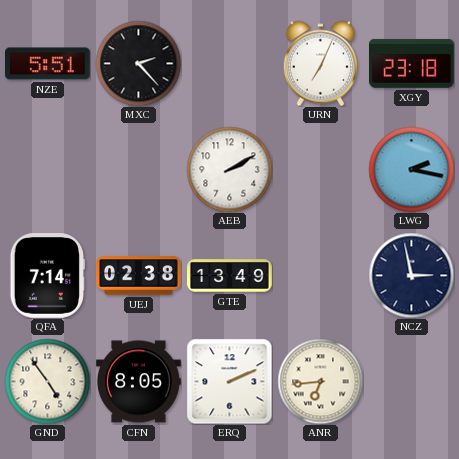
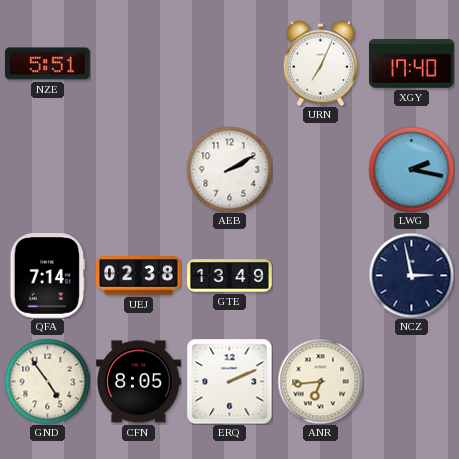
MXC: 2:23 -> none (138, 63)
XGY: 23:18 -> 17:40 (412, 63)
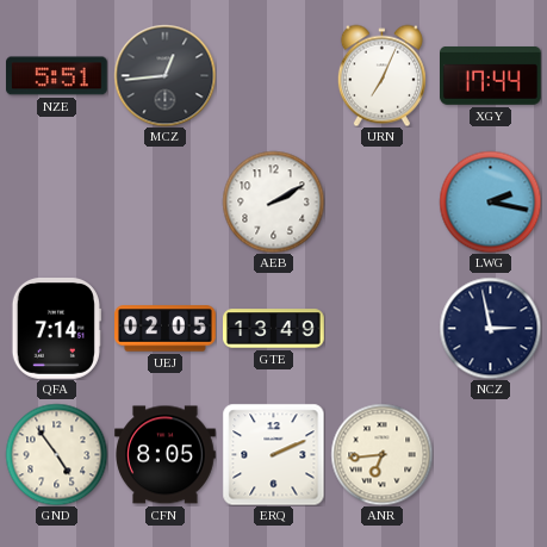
MCZ: none -> 12:44 (164, 75)
XGY: 17:40 -> 17:44 (491, 75)
UEJ: 02:38 -> 02:05 (166, 329)
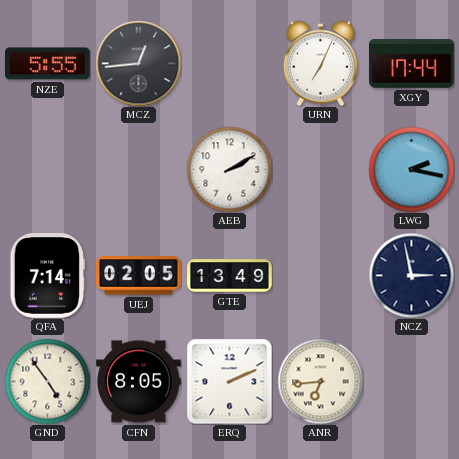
NZE: 5:51 -> 5:55 (48, 64)
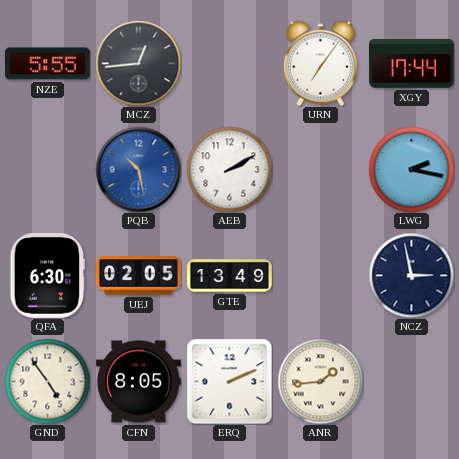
URN: 7:04 -> 7:06 (320, 63)
PQB: none -> 10:28 (138, 169)
QFA: 7:14 -> 6:30 (47, 276)
ANR: 6:44 -> 1:44 (320, 381)
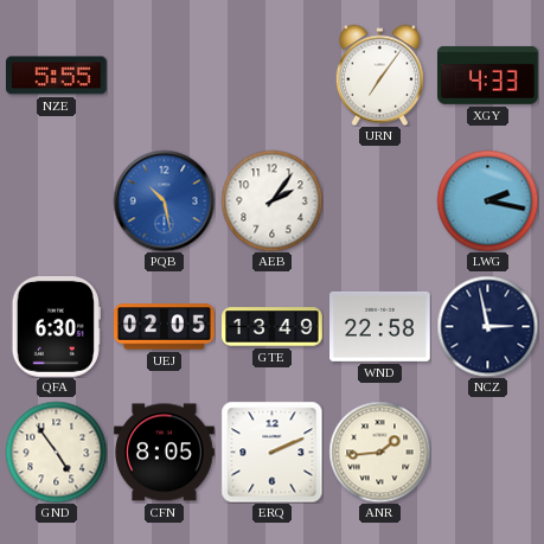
MCZ: 12:44 -> none (138, 63)
XGY: 17:44 -> 4:33 (488, 75)
AEB: 2:10 -> 2:06 (271, 200)
WND: none -> 22:58 (380, 326)
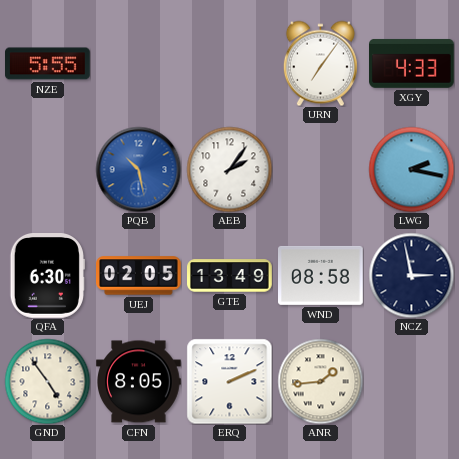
WND: 22:58 -> 08:58 (321, 275)
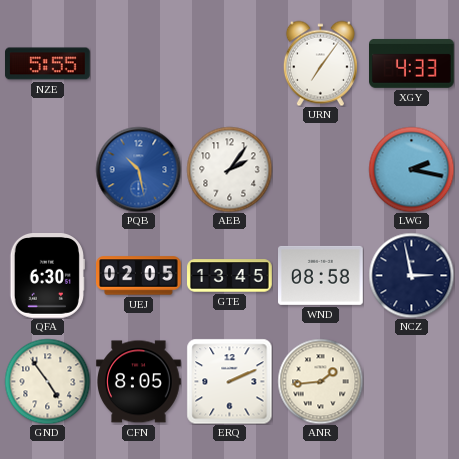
GTE: 13:49 -> 13:45 (230, 276)
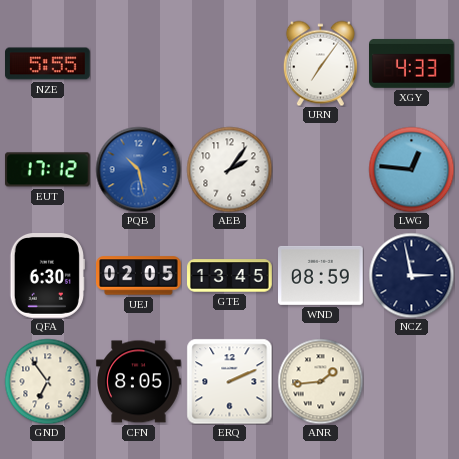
EUT: none -> 17:12 (47, 170)
LWG: 2:17 -> 12:46 (411, 169)
WND: 08:58 -> 08:59 (321, 275)
GND: 4:54 -> 6:54 (47, 381)
